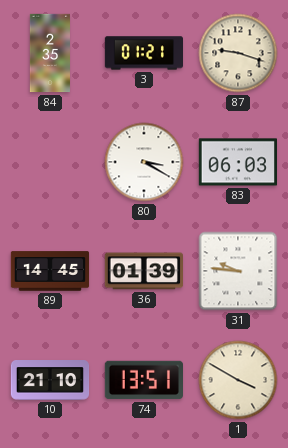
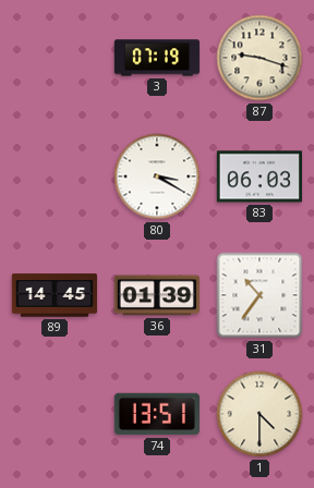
84: 2:35 -> none (50, 53)
3: 01:21 -> 07:19 (156, 58)
31: 9:46 -> 10:36 (259, 295)
10: 21:10 -> none (50, 380)
1: 3:50 -> 4:30 (259, 414)
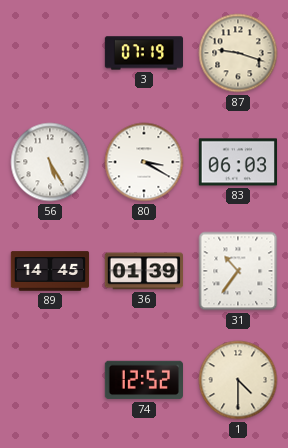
56: none -> 5:25 (50, 162)
74: 13:51 -> 12:52 (143, 380)
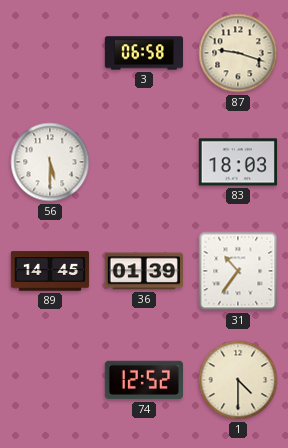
3: 07:19 -> 06:58 (143, 53)
56: 5:25 -> 5:30 (50, 162)
80: 3:20 -> none (144, 162)
83: 06:03 -> 18:03 (237, 162)
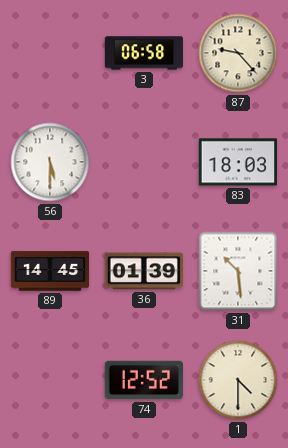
87: 9:18 -> 9:23 (238, 53)
31: 10:36 -> 10:29 (238, 271)
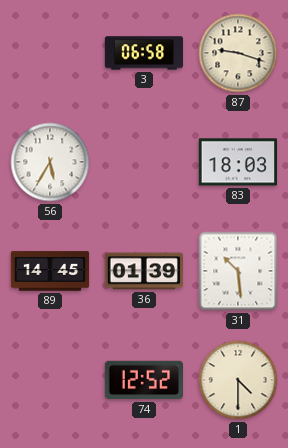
87: 9:23 -> 9:18 (238, 53)
56: 5:30 -> 5:35 (50, 162)
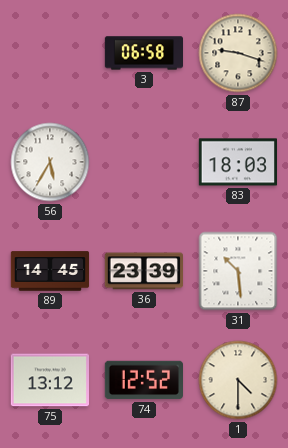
36: 01:39 -> 23:39 (143, 271)
75: none -> 13:12 (49, 380)
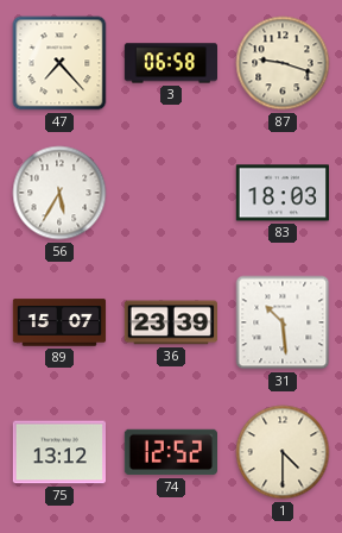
47: none -> 7:23 (59, 63)
89: 14:45 -> 15:07 (59, 322)
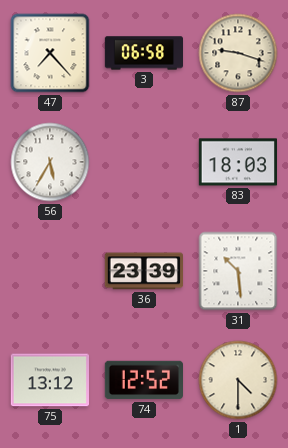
89: 15:07 -> none (59, 322)
